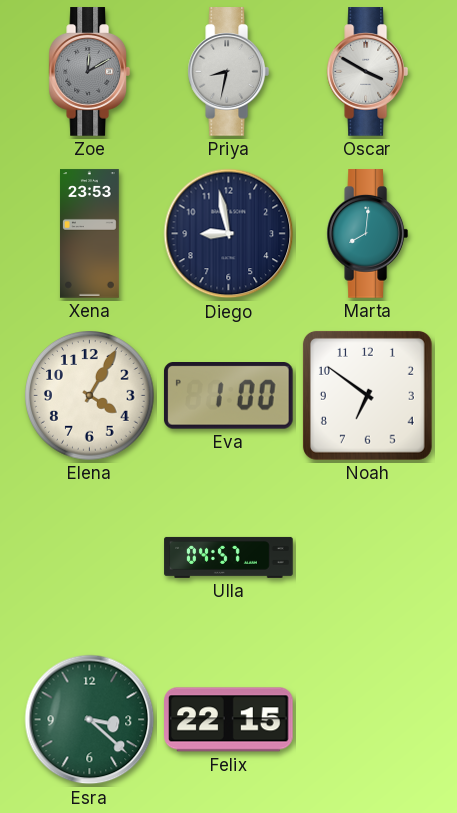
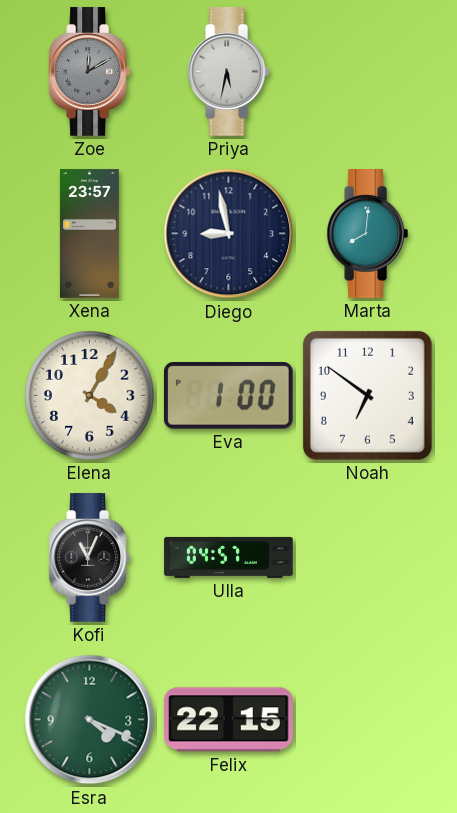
Priya: 8:32 -> 5:32 (228, 72)
Oscar: 3:50 -> none (367, 72)
Xena: 23:53 -> 23:57 (89, 234)
Kofi: none -> 11:04 (89, 558)
Esra: 3:22 -> 4:19 (90, 720)
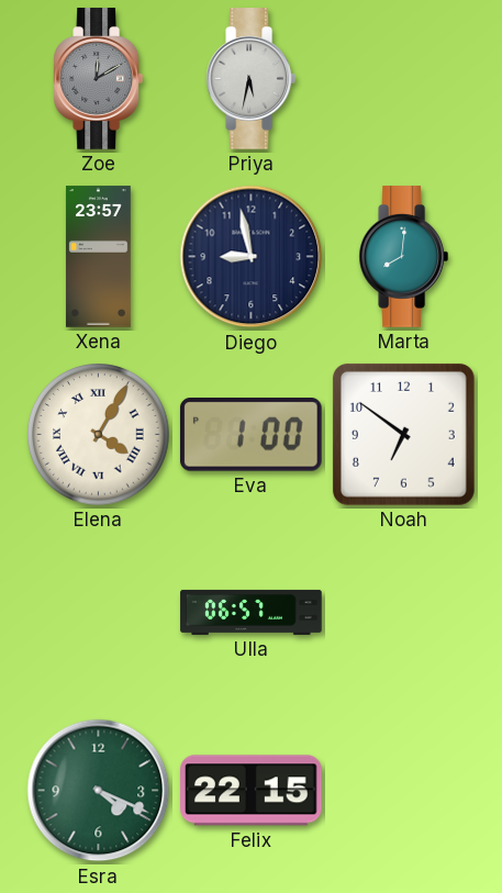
Elena numerals: Arabic -> Roman (99, 435)
Kofi: 11:04 -> none (89, 558)
Ulla: 04:57 -> 06:57 (252, 612)
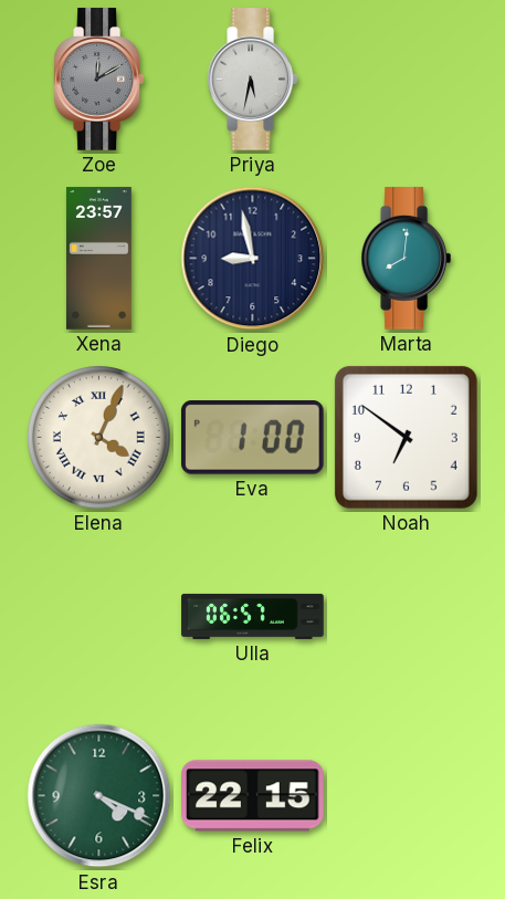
Elena: 4:05 -> 4:04 (99, 438)
